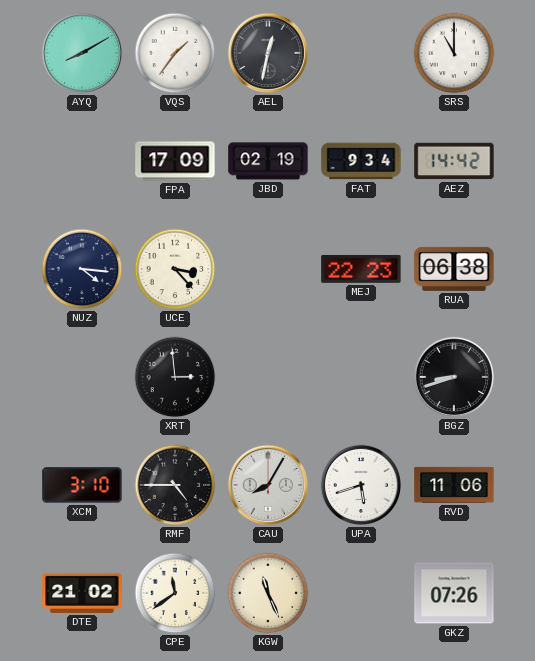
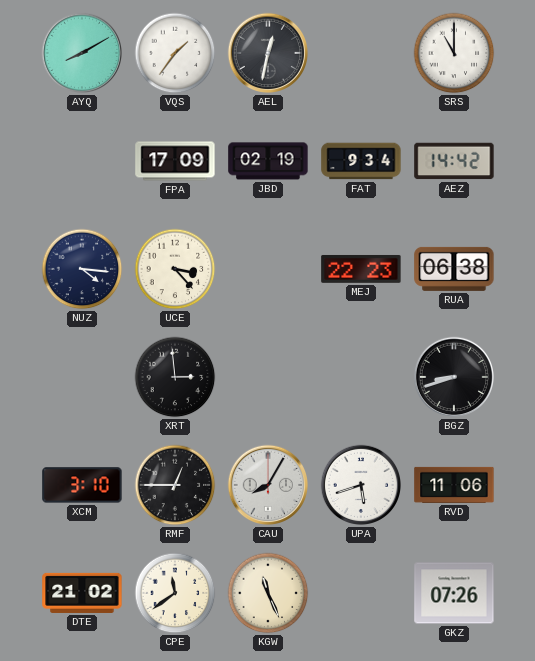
RMF: 4:45 -> 12:45 (175, 485)
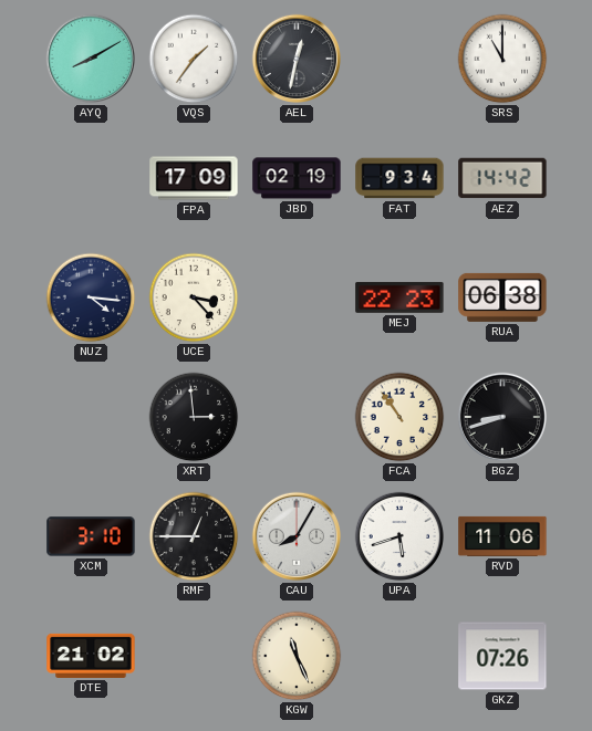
FCA: none -> 10:54 (399, 417)
CPE: 11:39 -> none (175, 593)
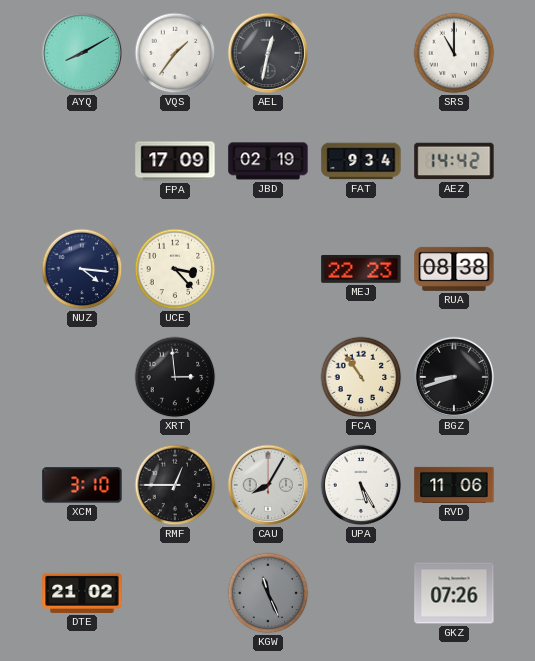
RUA: 06:38 -> 08:38 (454, 269)
UPA: 5:42 -> 5:25 (361, 485)
KGW dial: cream -> grey (268, 593)
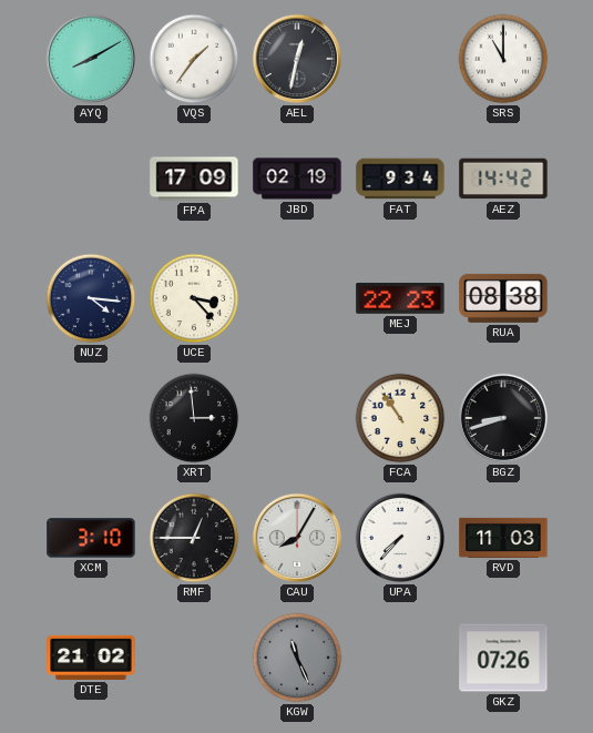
UPA: 5:25 -> 7:37 (400, 538)
RVD: 11:06 -> 11:03 (503, 538)
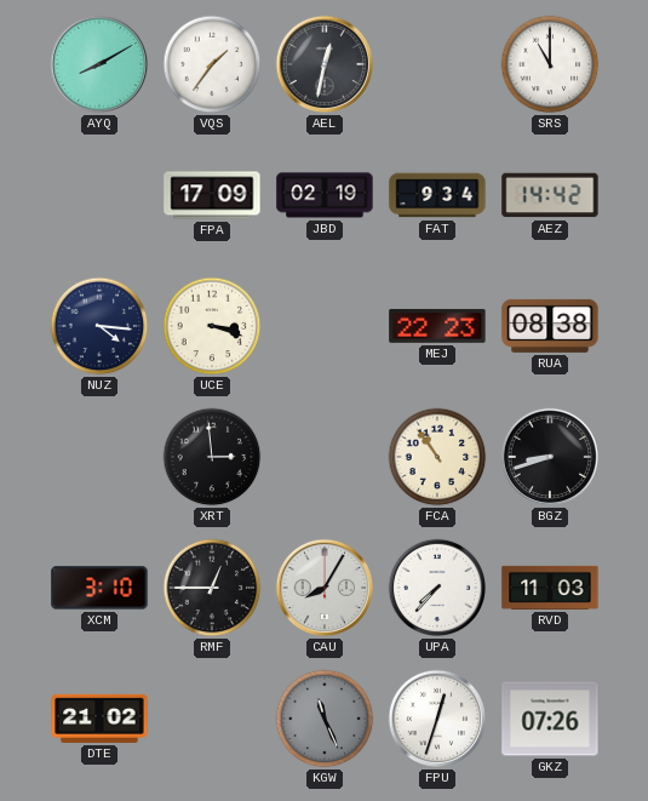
UCE: 3:23 -> 3:18 (212, 326)
FPU: none -> 12:33 (437, 719)
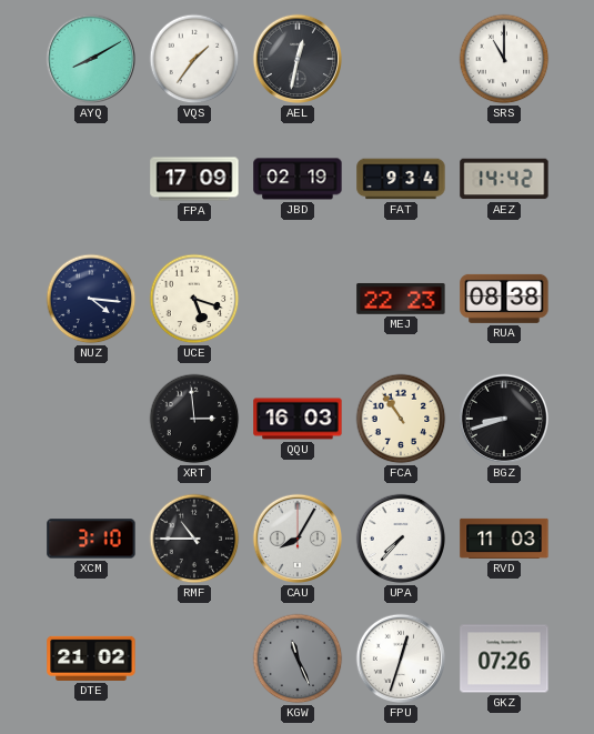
UCE: 3:18 -> 5:18 (194, 299)
QQU: none -> 16:03 (298, 419)
RMF: 12:45 -> 10:45 (194, 539)
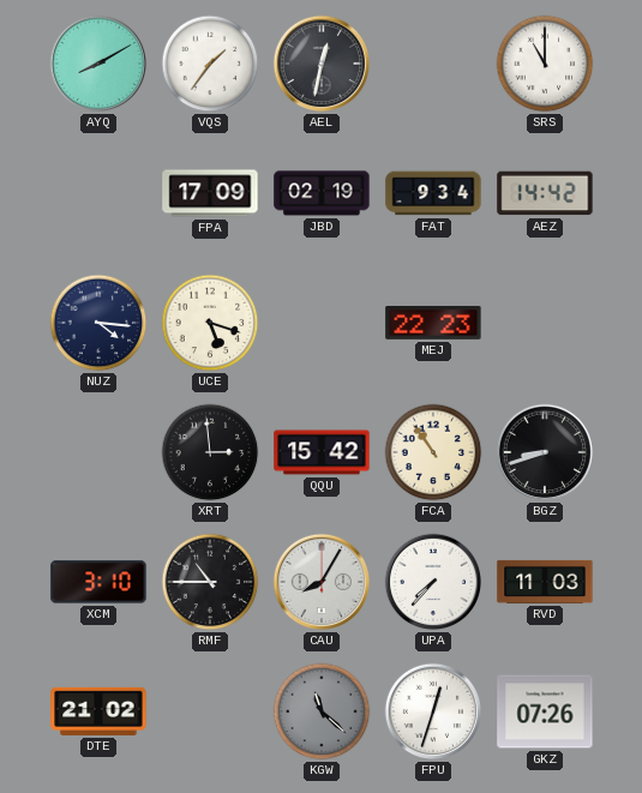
RUA: 08:38 -> none (504, 299)
QQU: 16:03 -> 15:42 (322, 452)
KGW: 11:26 -> 11:22 (322, 711)
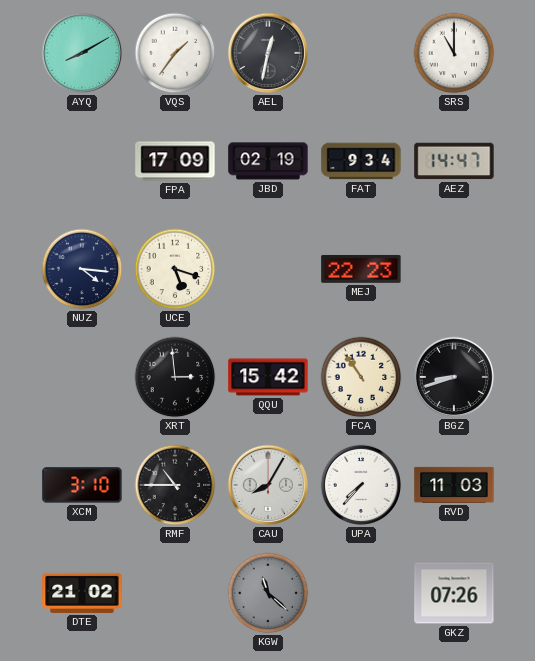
AEZ: 14:42 -> 14:47 (454, 161)
FPU: 12:33 -> none (433, 711)
